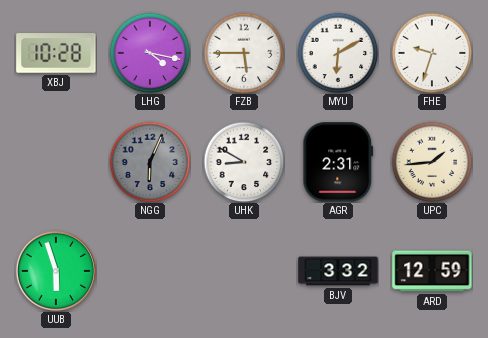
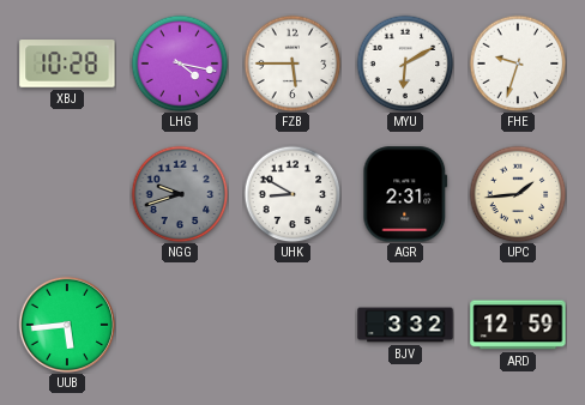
NGG: 6:04 -> 9:42 (180, 194)
UUB: 5:57 -> 5:44 (66, 324)
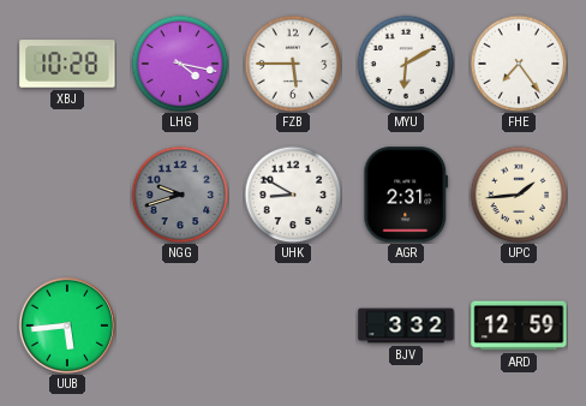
FHE: 9:33 -> 7:24 (519, 64)
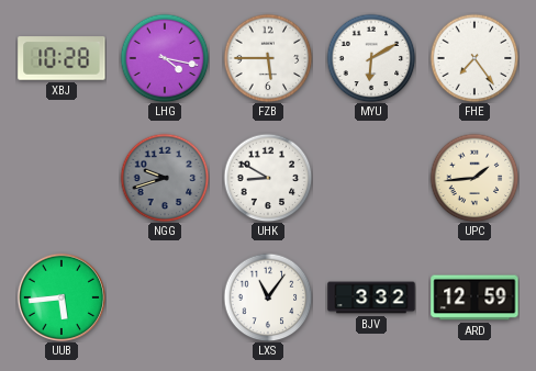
AGR: 2:31 -> none (406, 195)
LXS: none -> 11:06 (268, 297)
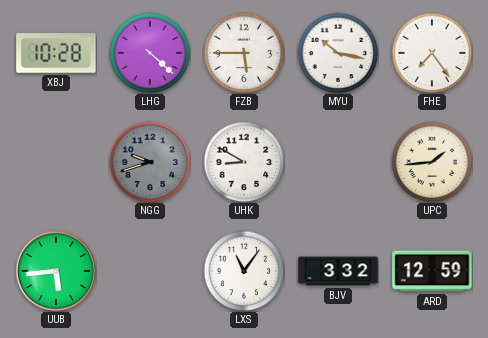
LHG: 4:17 -> 4:22 (150, 53)
MYU: 6:10 -> 10:17 (338, 53)
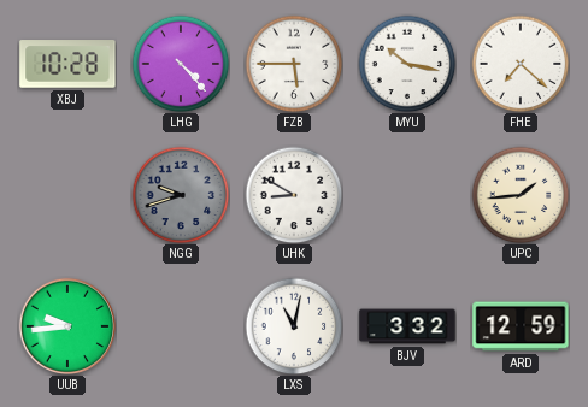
LHG: 4:22 -> 4:23 (181, 64)
FHE: 7:24 -> 7:22 (521, 64)
UUB: 5:44 -> 9:44 (66, 325)
LXS: 11:06 -> 11:02 (294, 326)
